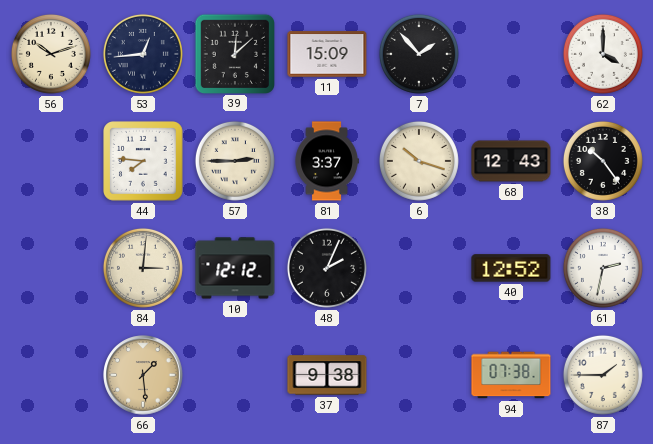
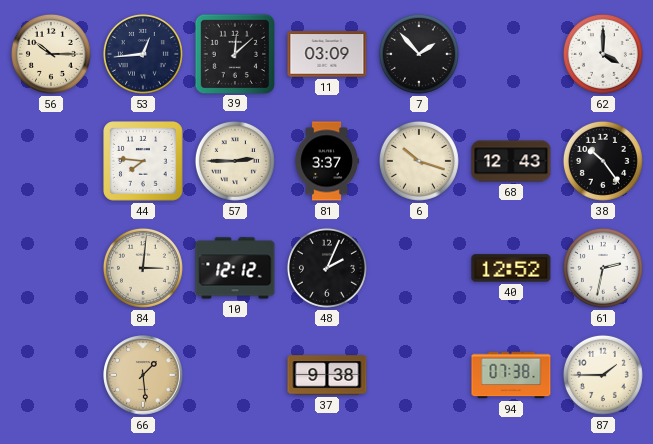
56: 10:12 -> 10:15 (51, 54)
11: 15:09 -> 03:09 (327, 54)
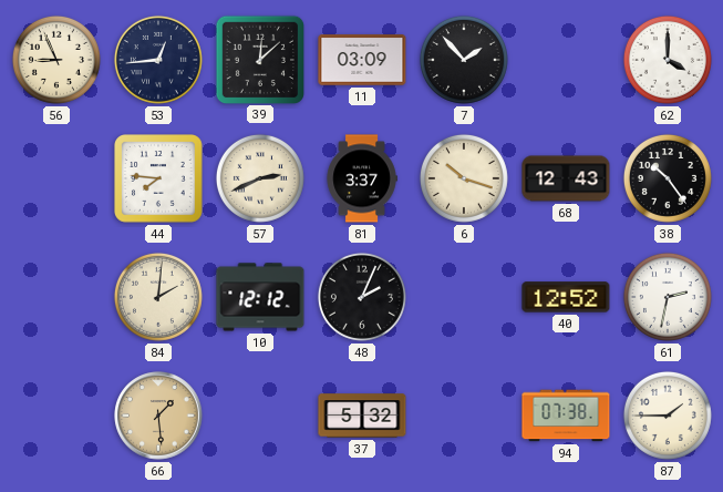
56: 10:15 -> 8:56 (56, 60)
57: 2:45 -> 2:41 (260, 178)
84: 3:01 -> 2:01 (158, 297)
37: 9:38 -> 5:32 (362, 416)
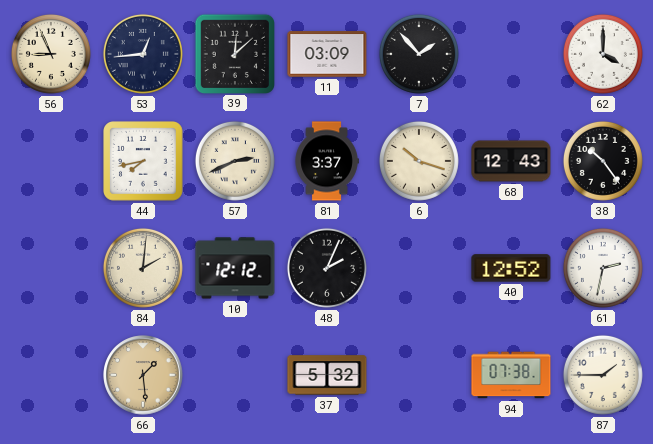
44: 7:46 -> 7:43 (144, 162)
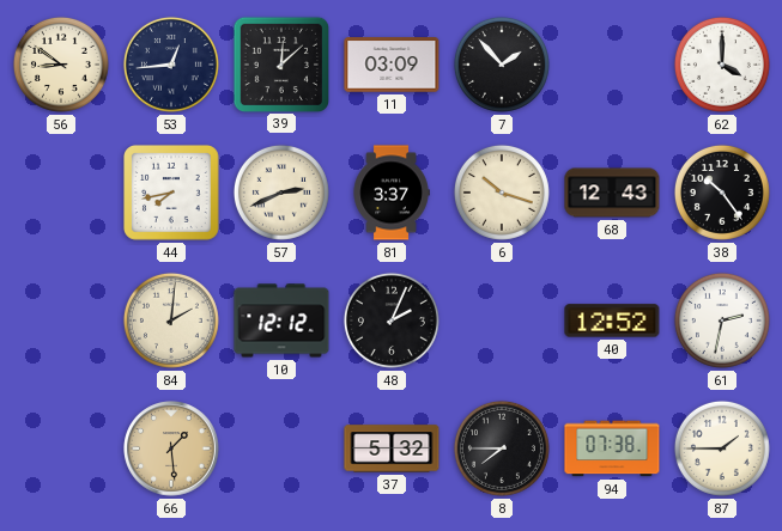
56: 8:56 -> 8:51 (61, 65)
8: none -> 7:45 (502, 448)
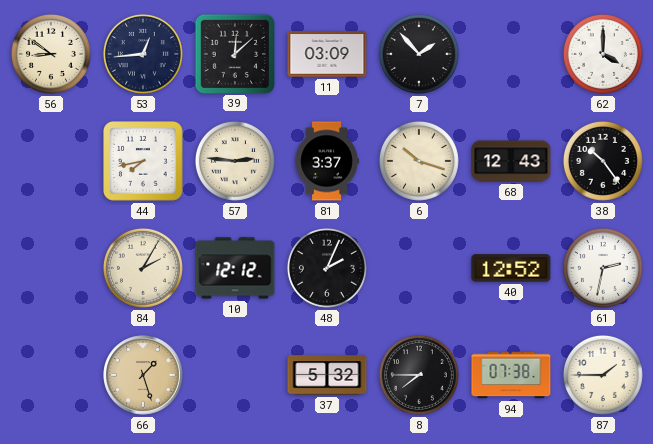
57: 2:41 -> 2:46 (235, 161)
84: 2:01 -> 2:05 (143, 268)
66: 1:29 -> 1:27 (143, 375)
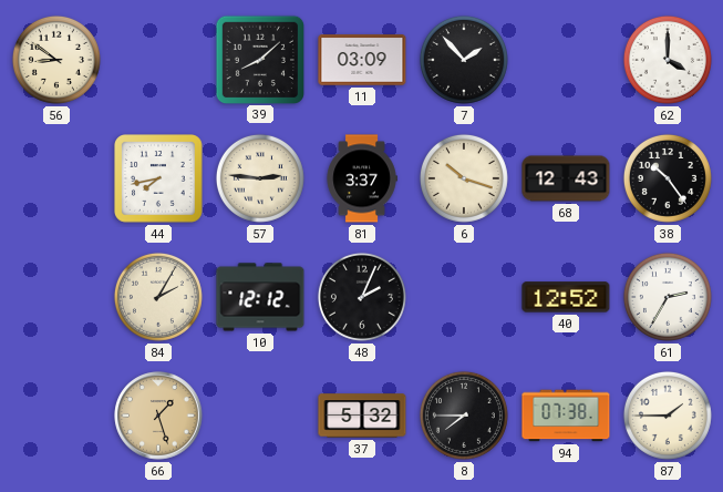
53: 12:44 -> none (143, 54)
39: 12:08 -> 8:08 (259, 59)
61: 2:32 -> 2:35 (668, 297)
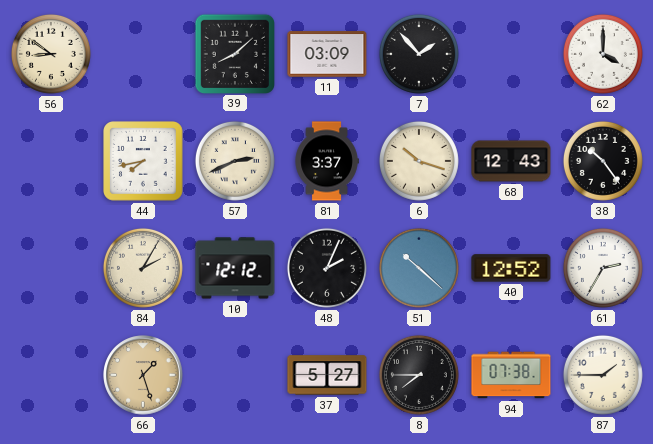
57: 2:46 -> 2:41 (235, 161)
51: none -> 10:22 (419, 268)
37: 5:32 -> 5:27 (327, 375)
